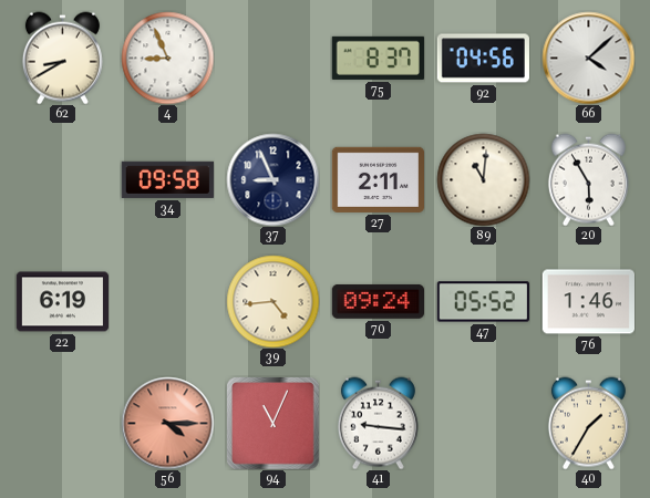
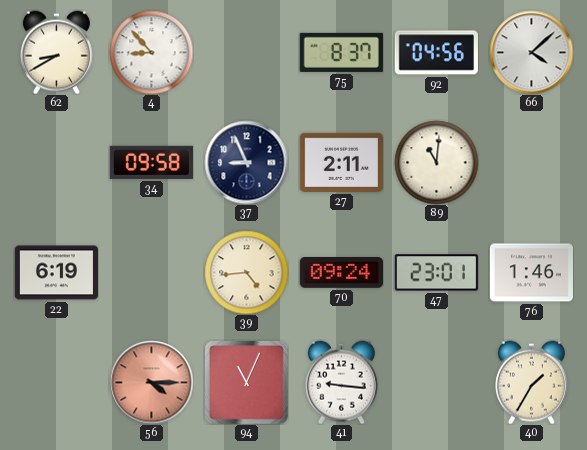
4: 8:56 -> 8:53 (151, 52)
20: 5:55 -> none (588, 179)
47: 05:52 -> 23:01 (436, 273)
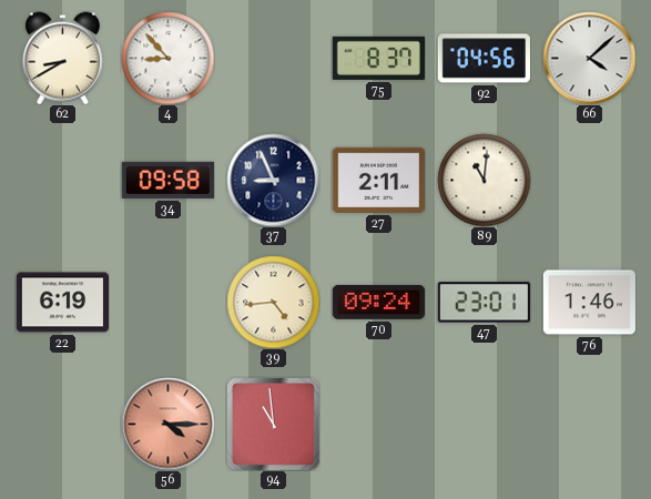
94: 11:04 -> 10:59 (273, 424)
41: 9:16 -> none (341, 382)
40: 1:35 -> none (531, 382)
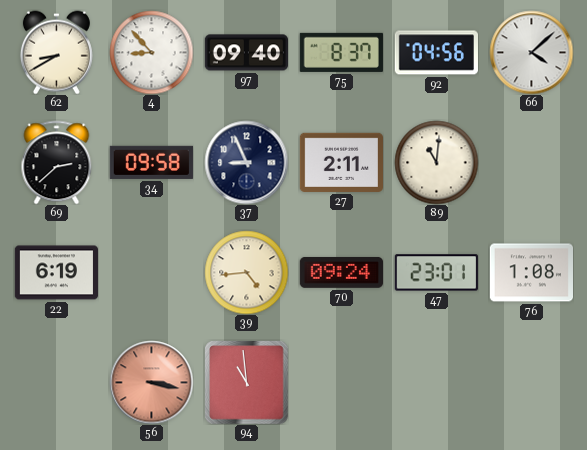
97: none -> 09:40 (246, 53)
69: none -> 2:38 (57, 162)
76: 1:46 -> 1:08 (531, 273)
56: 4:15 -> 3:17 (151, 382)
